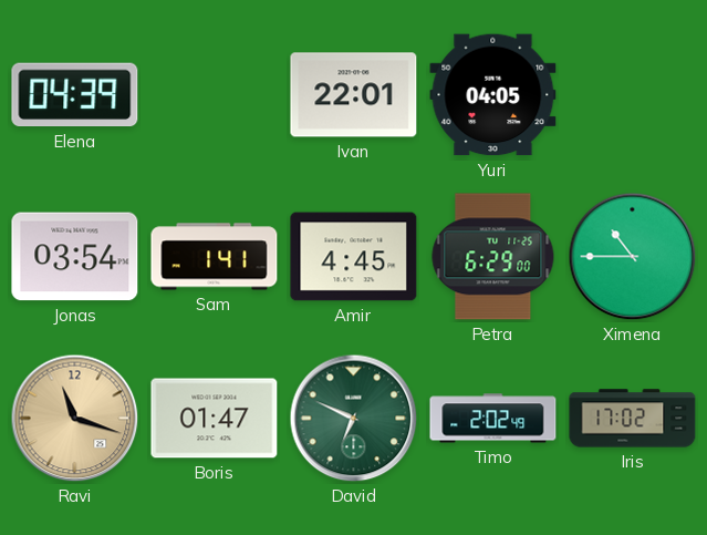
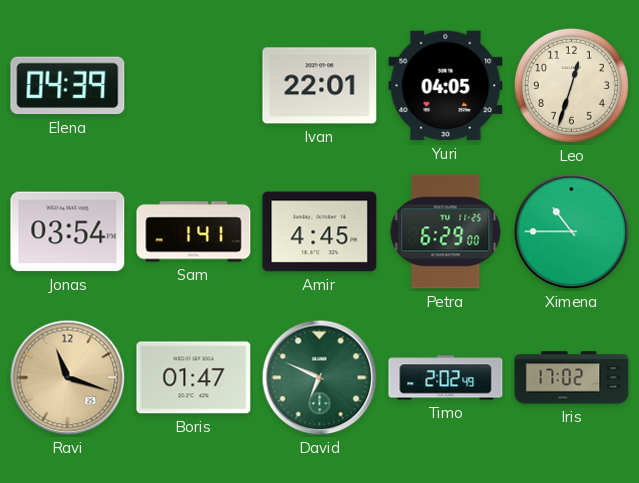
Leo: none -> 12:33 (571, 85)
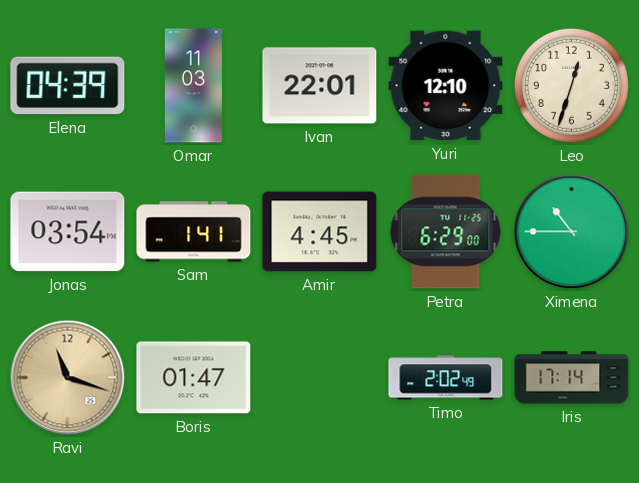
Omar: none -> 11:03 (193, 86)
Yuri: 04:05 -> 12:10 (446, 86)
David: 6:49 -> none (320, 378)
Iris: 17:02 -> 17:14 (572, 378)
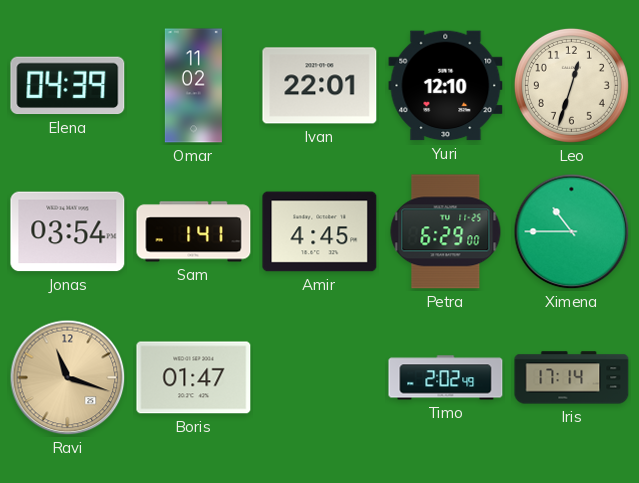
Omar: 11:03 -> 11:02 (193, 86)
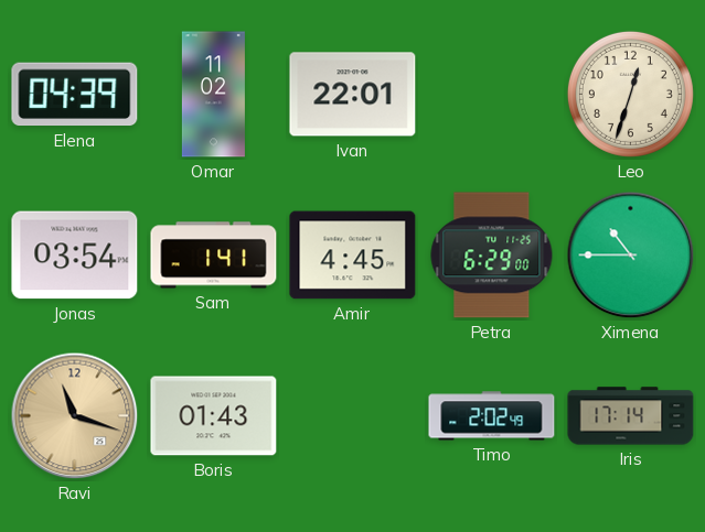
Yuri: 12:10 -> none (446, 86)
Boris: 01:47 -> 01:43 (214, 416)
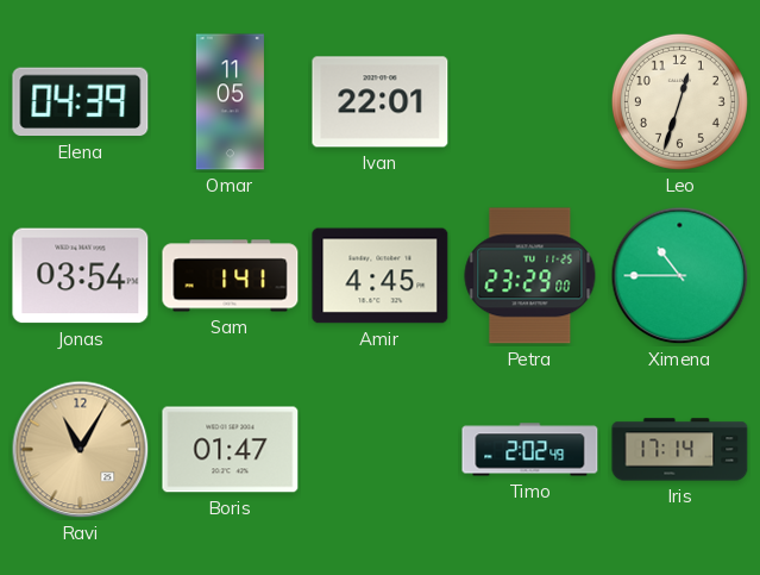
Omar: 11:02 -> 11:05 (230, 102)
Petra: 6:29 -> 23:29 (530, 276)
Ravi: 11:18 -> 11:05 (81, 450)
Boris: 01:43 -> 01:47 (231, 450)
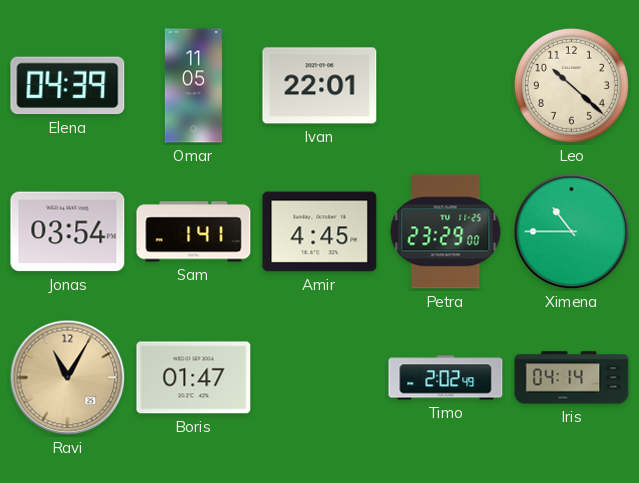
Leo: 12:33 -> 10:22 (571, 85)
Iris: 17:14 -> 04:14 (572, 378)
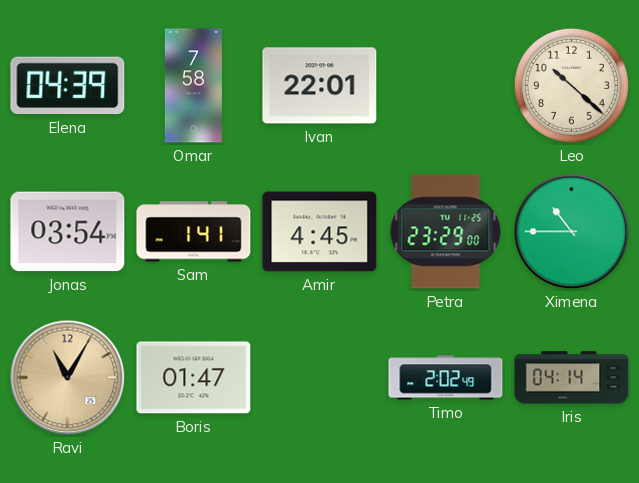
Omar: 11:05 -> 7:58 (193, 86)
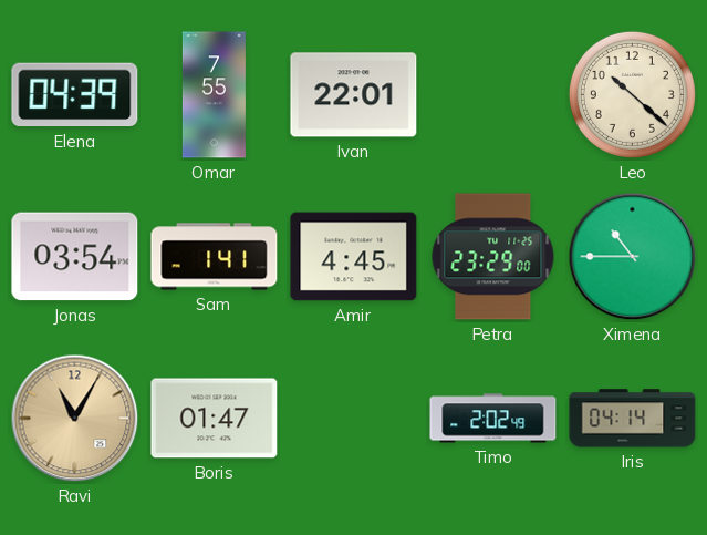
Omar: 7:58 -> 7:55 (214, 95)
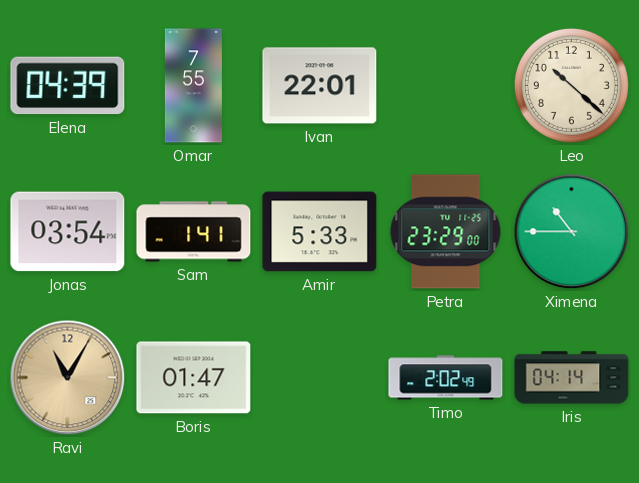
Amir: 4:45 -> 5:33 (320, 232)
